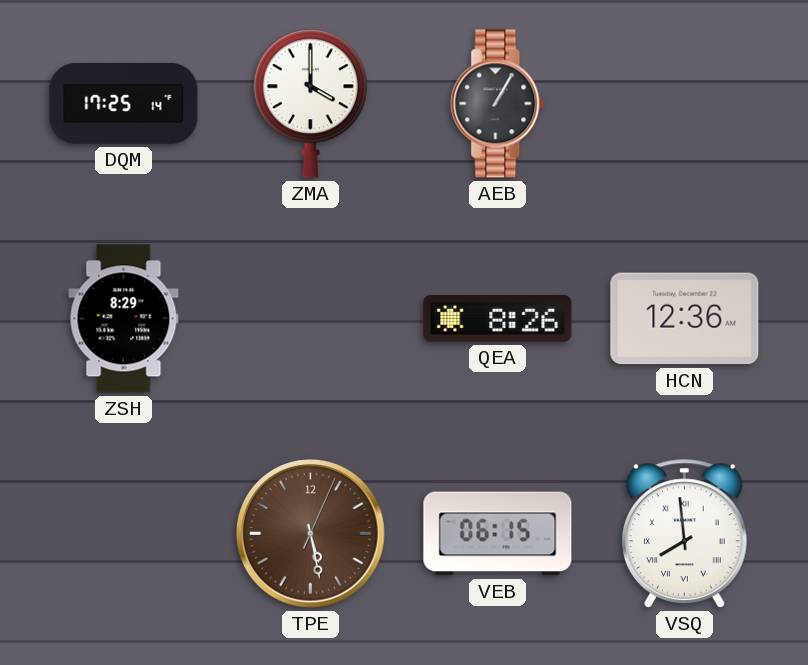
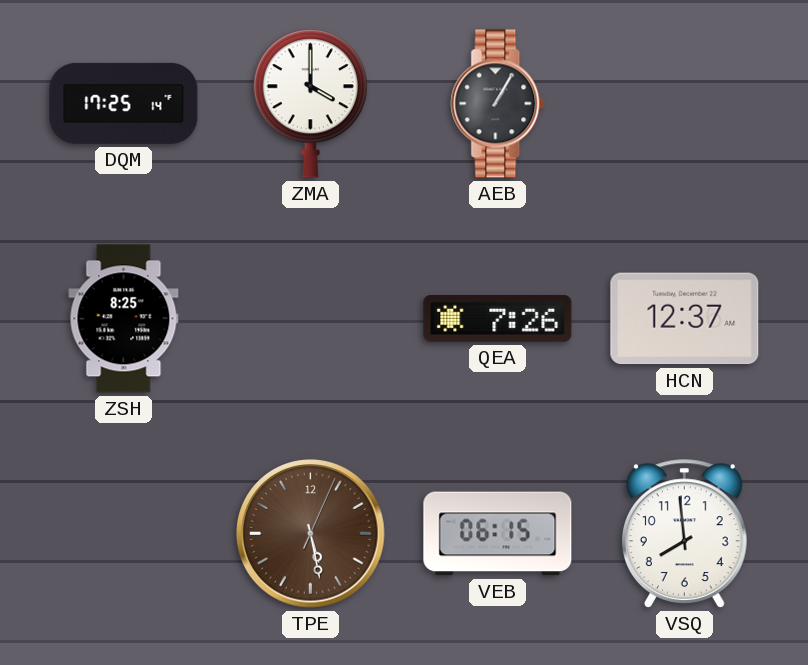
ZSH: 8:29 -> 8:25 (124, 319)
QEA: 8:26 -> 7:26 (498, 319)
HCN: 12:36 -> 12:37 (685, 319)
VSQ numerals: Roman -> Arabic (684, 533)
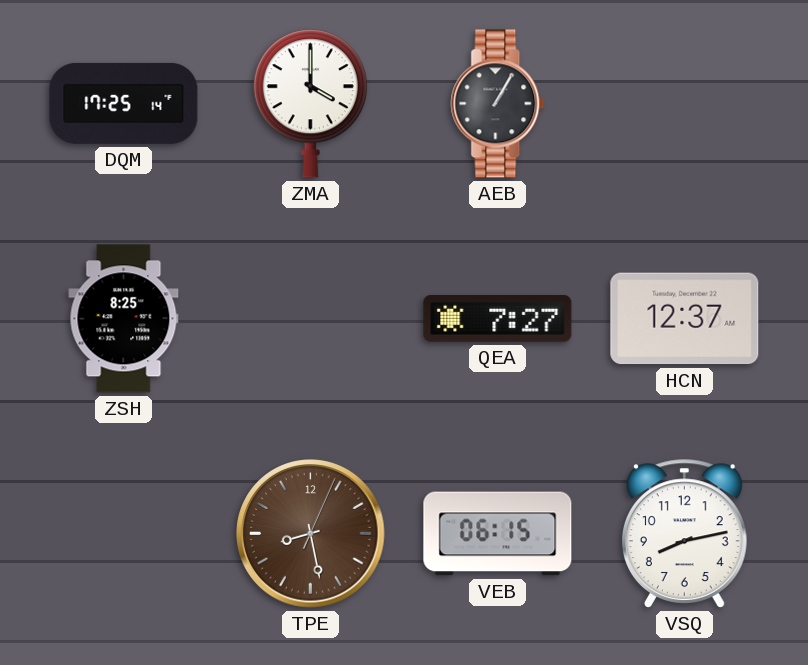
QEA: 7:26 -> 7:27 (498, 319)
TPE: 5:28 -> 8:28 (311, 534)
VSQ: 7:59 -> 8:13 (684, 533)
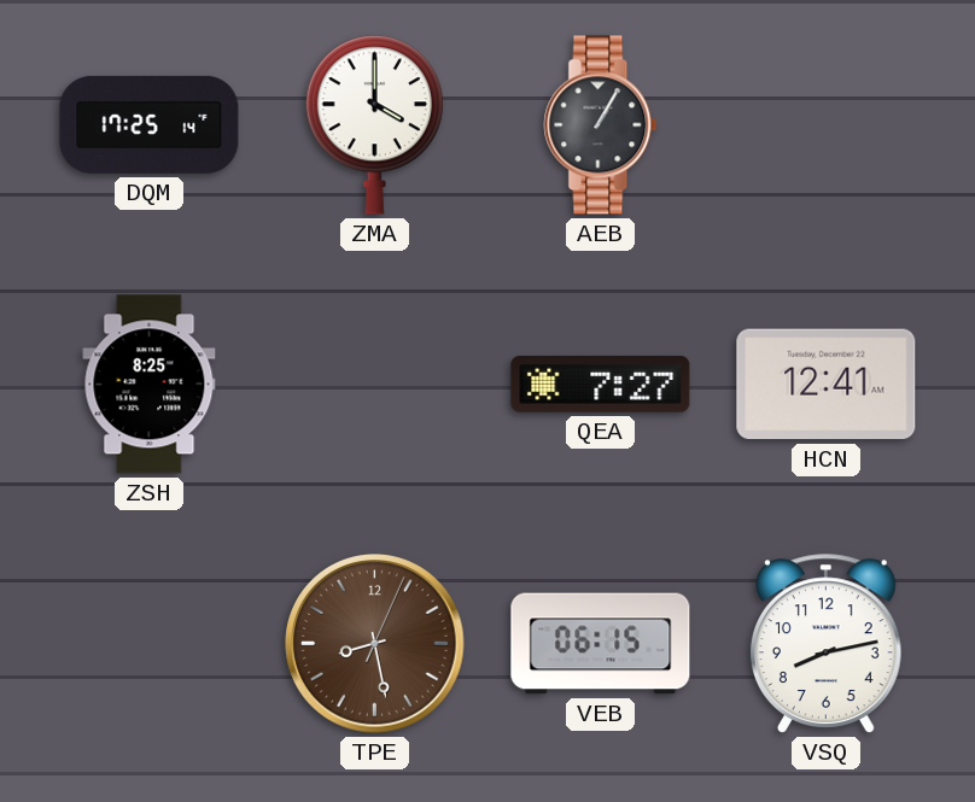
HCN: 12:37 -> 12:41 (827, 385)
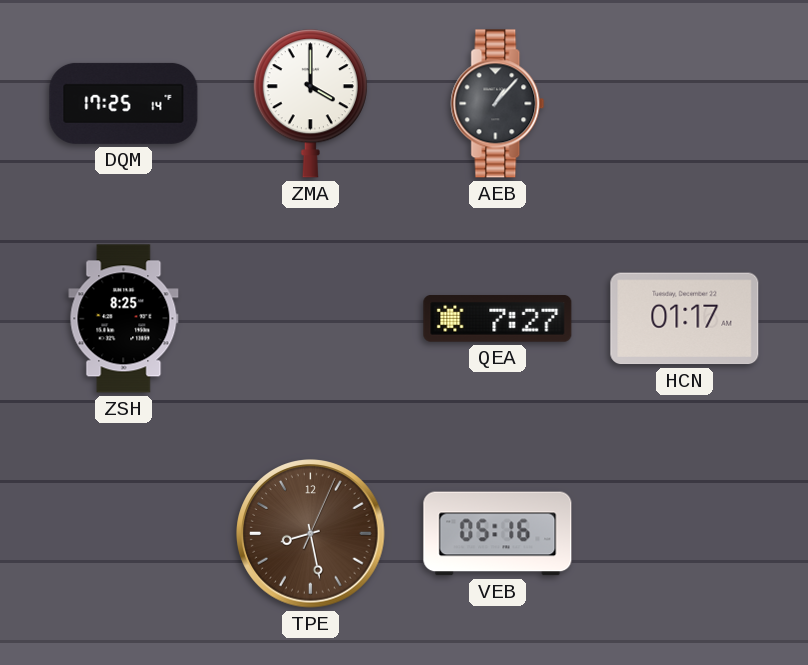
AEB: 1:05 -> 1:07 (498, 104)
HCN: 12:41 -> 01:17 (685, 319)
VEB: 06:15 -> 05:16 (498, 534)
VSQ: 8:13 -> none (825, 643)
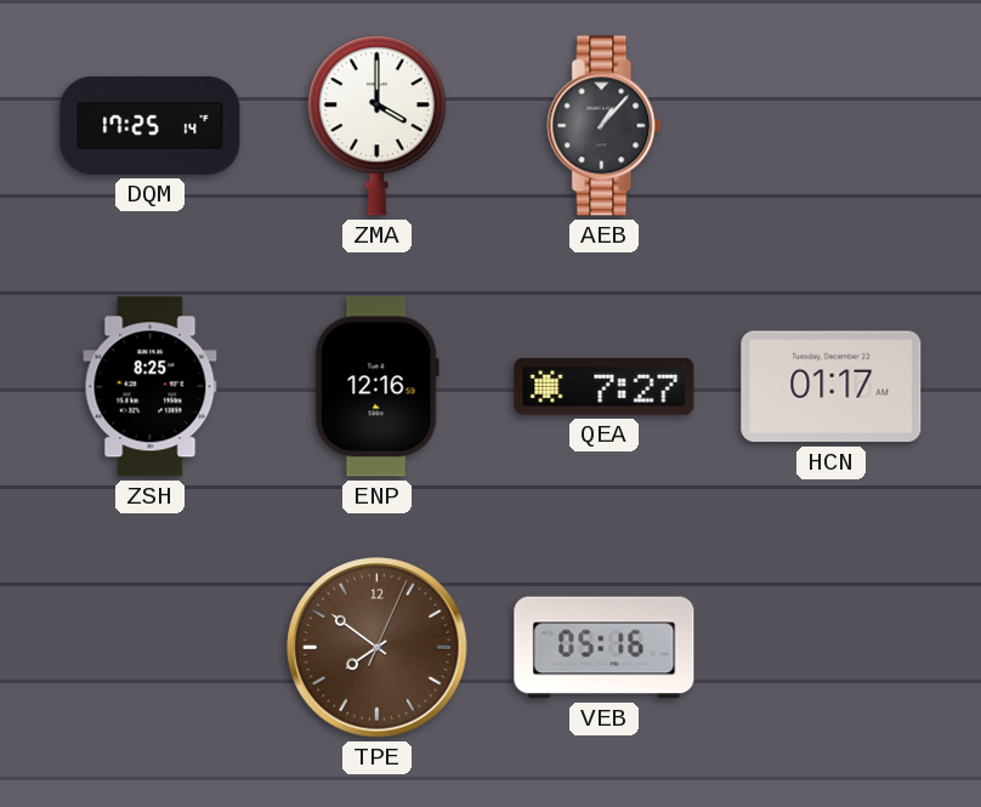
ENP: none -> 12:16 (376, 387)
TPE: 8:28 -> 7:51 (378, 648)
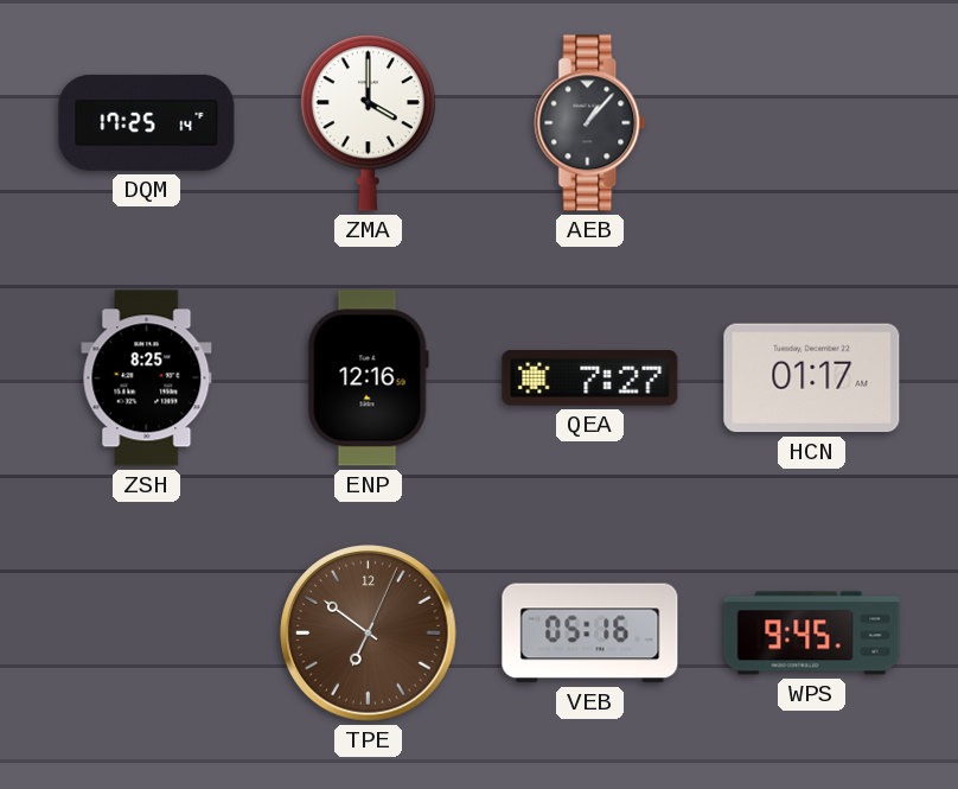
TPE: 7:51 -> 6:51 (369, 634)
WPS: none -> 9:45 (812, 634)
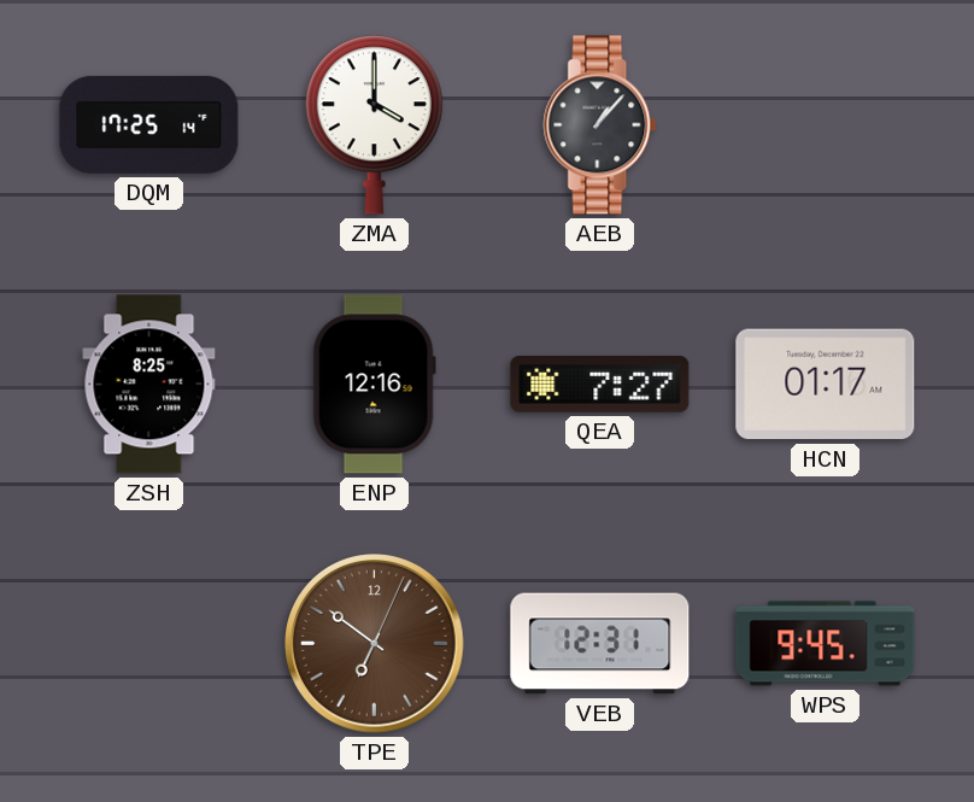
VEB: 05:16 -> 12:31 (600, 644)
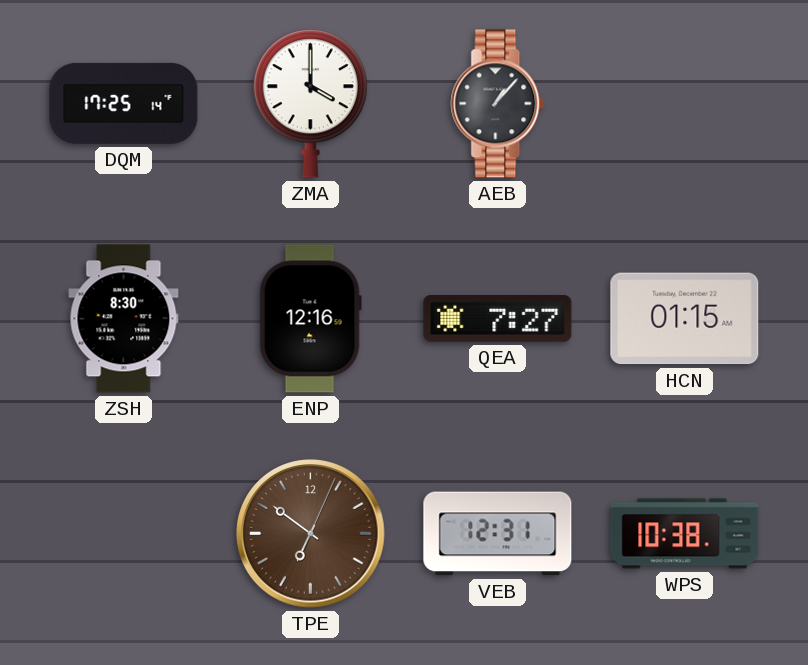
ZSH: 8:25 -> 8:30 (124, 319)
HCN: 01:17 -> 01:15 (685, 319)
WPS: 9:45 -> 10:38 (685, 534)
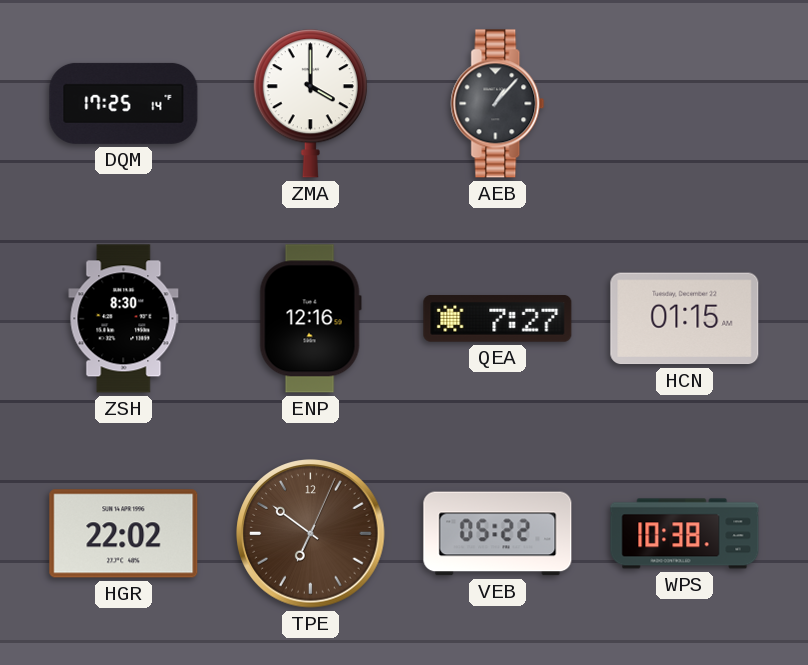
HGR: none -> 22:02 (124, 534)
VEB: 12:31 -> 05:22 (498, 534)
